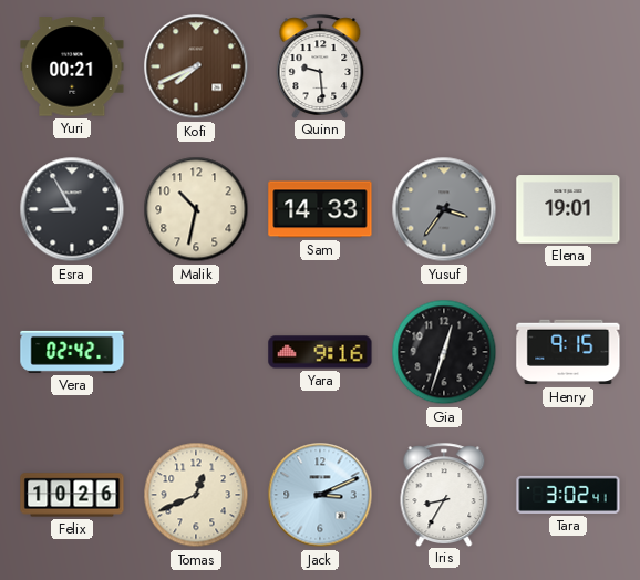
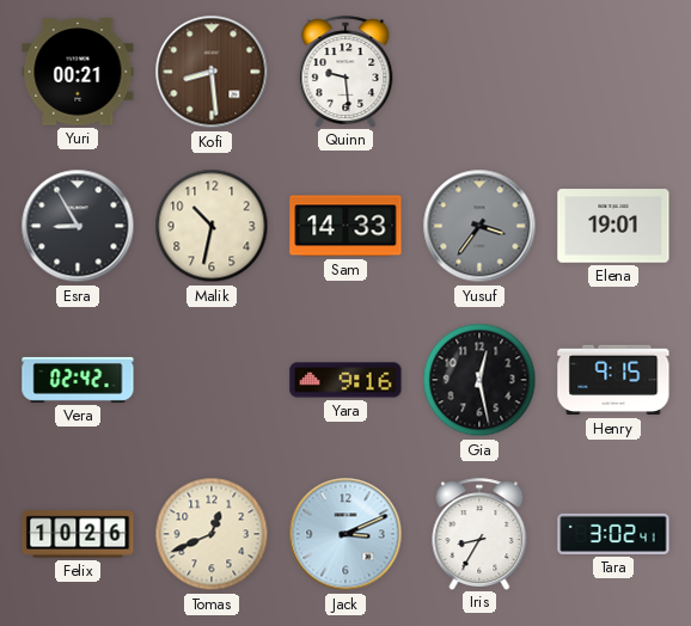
Kofi: 7:41 -> 8:29 (212, 72)
Gia: 12:33 -> 12:28 (479, 380)
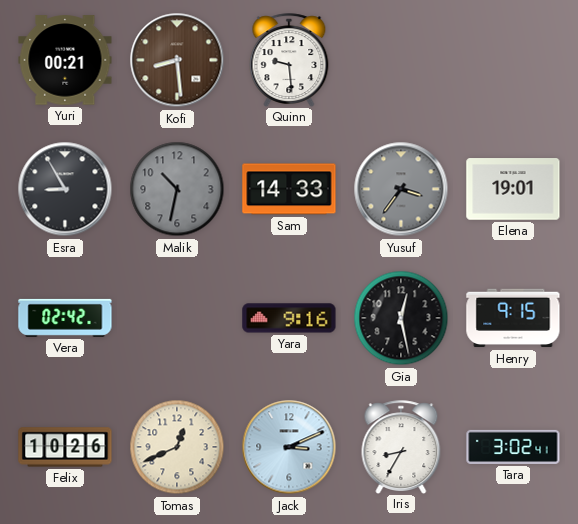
Malik dial: cream -> grey (177, 189)
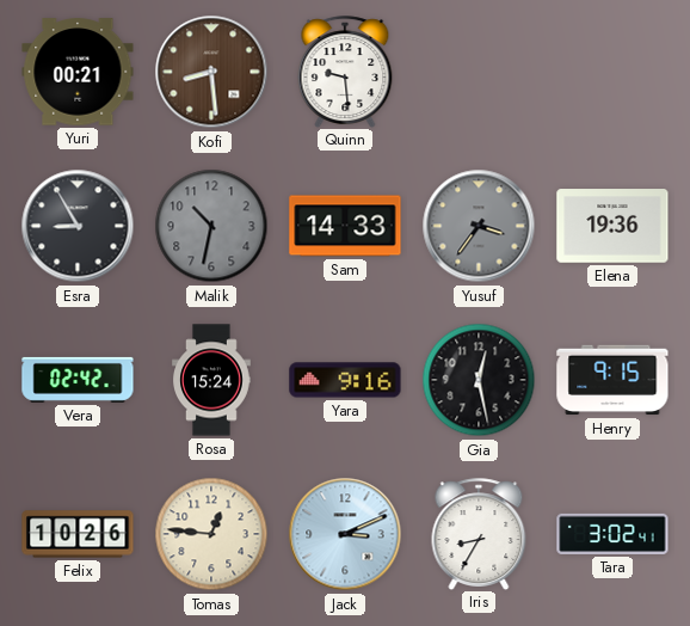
Elena: 19:01 -> 19:36 (612, 226)
Rosa: none -> 15:24 (212, 380)
Tomas: 12:41 -> 12:46 (211, 534)
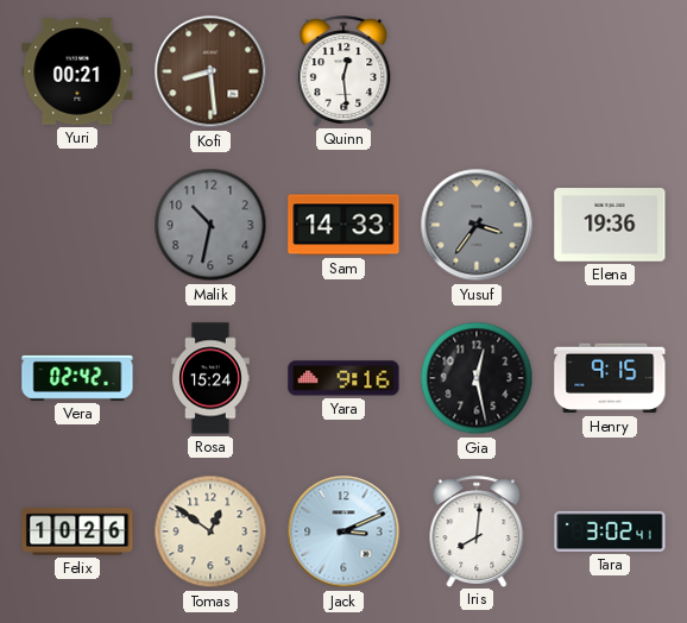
Quinn: 9:29 -> 12:29 (343, 71)
Esra: 8:55 -> none (78, 226)
Tomas: 12:46 -> 12:51 (210, 531)
Iris: 8:35 -> 8:01 (477, 531)
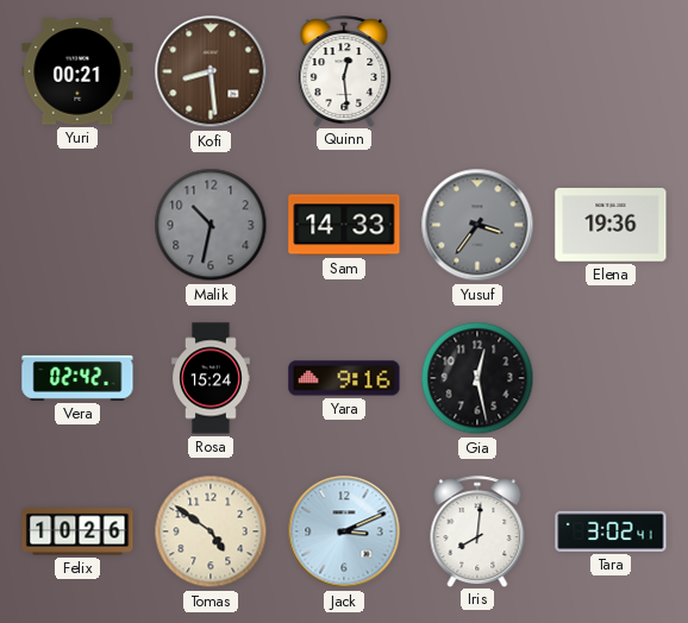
Henry: 9:15 -> none (610, 378)
Tomas: 12:51 -> 4:51 (211, 531)
